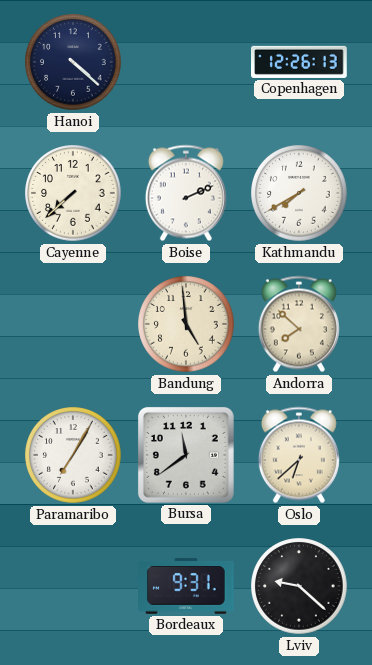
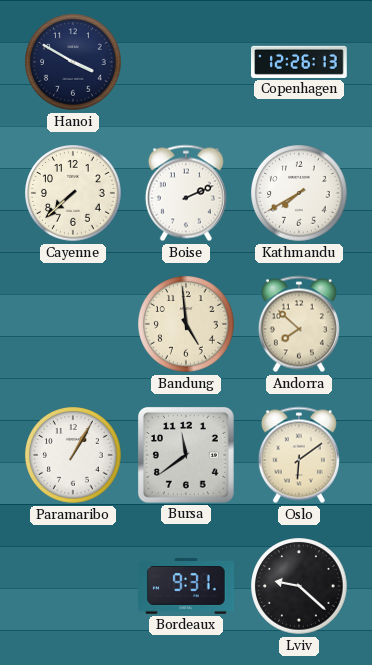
Hanoi: 4:22 -> 3:50 (73, 62)
Paramaribo: 7:05 -> 1:05 (73, 455)
Oslo: 6:38 -> 6:09 (299, 455)
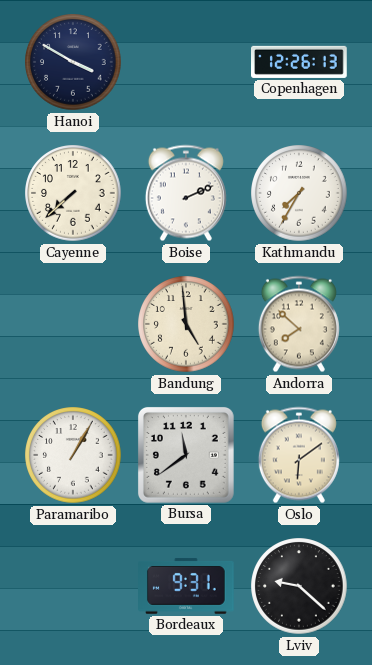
Kathmandu: 7:40 -> 7:35 (299, 193)
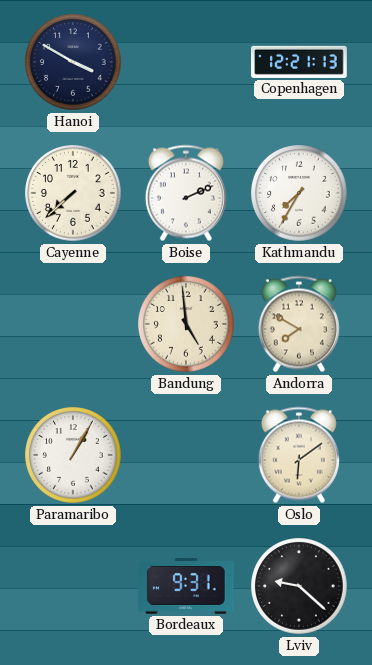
Copenhagen: 12:26 -> 12:21 (300, 62)
Andorra: 7:52 -> 7:50 (299, 324)
Bursa: 11:39 -> none (186, 455)
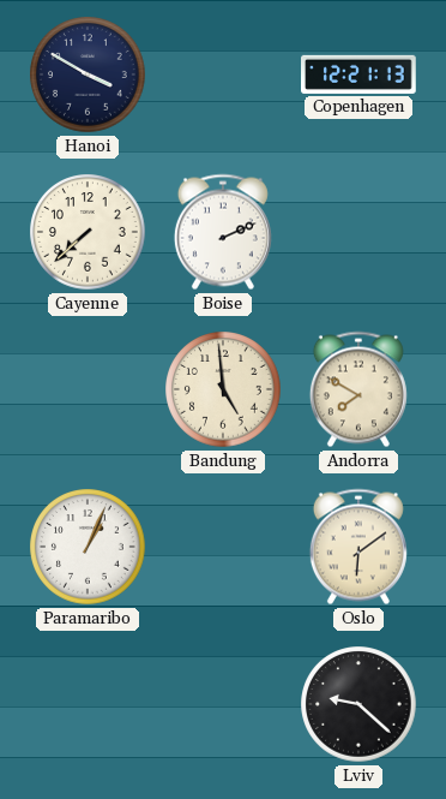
Kathmandu: 7:35 -> none (299, 193)
Paramaribo: 1:05 -> 1:04 (88, 547)
Bordeaux: 9:31 -> none (187, 586)
